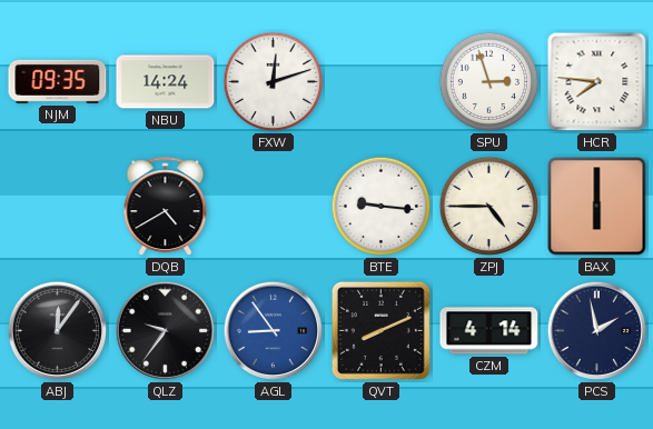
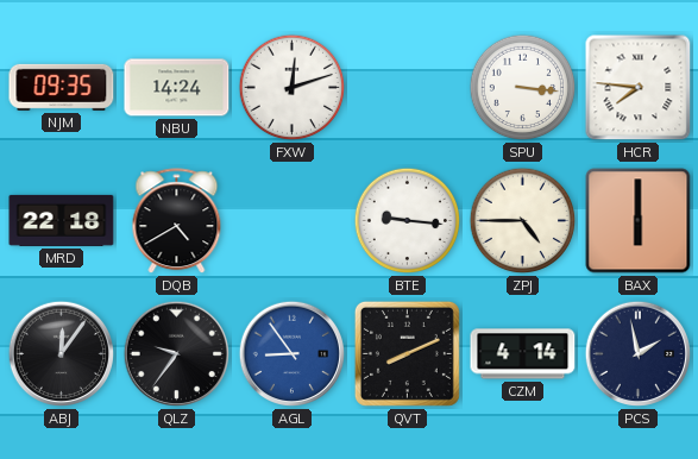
SPU: 2:57 -> 3:16 (523, 88)
MRD: none -> 22:18 (62, 220)
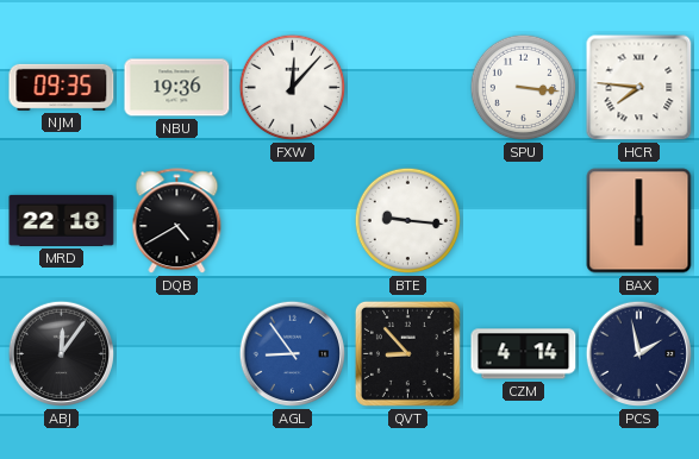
NBU: 14:24 -> 19:36 (177, 88)
FXW: 12:12 -> 12:07 (293, 88)
ZPJ: 4:45 -> none (523, 221)
QLZ: 9:36 -> none (177, 354)
QVT: 8:11 -> 8:53 (407, 353)
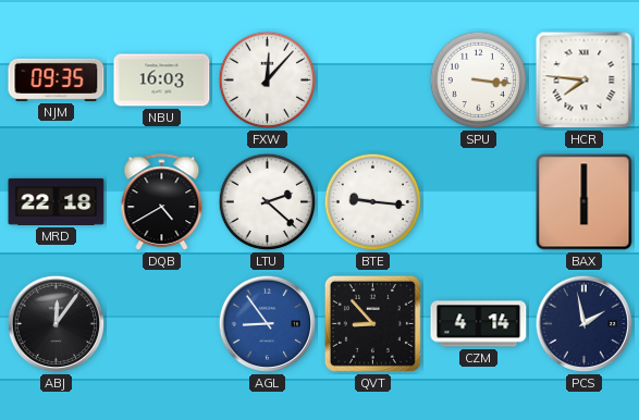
NBU: 19:36 -> 16:03 (162, 81)
LTU: none -> 2:22 (268, 202)
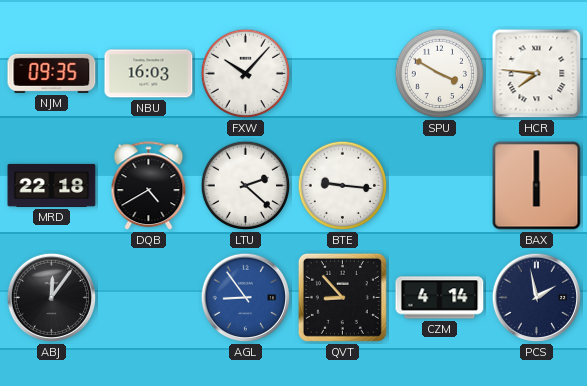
FXW: 12:07 -> 10:07 (246, 74)
SPU: 3:16 -> 3:50 (440, 74)
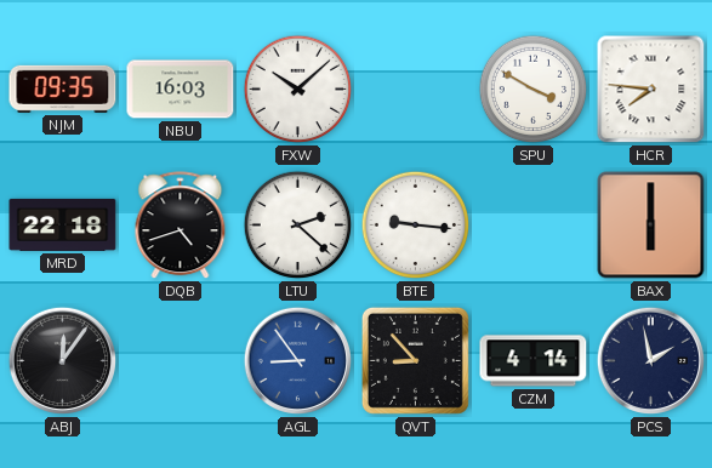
FXW: 10:07 -> 10:08 (298, 90)
DQB: 4:40 -> 4:42 (181, 226)
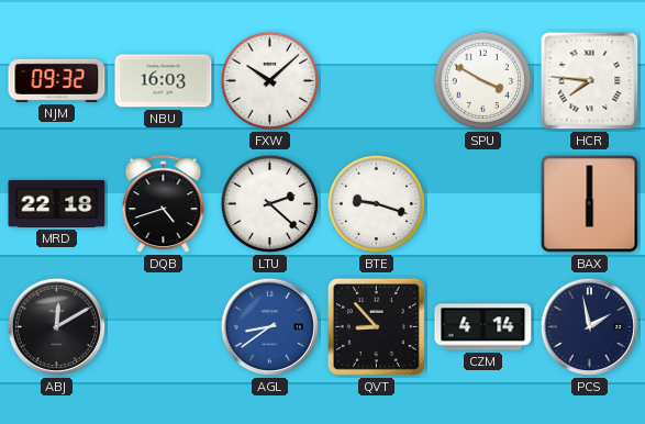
NJM: 09:35 -> 09:32 (57, 80)
BTE: 9:16 -> 9:18 (377, 204)
ABJ: 12:06 -> 12:10 (57, 327)
AGL: 8:54 -> 8:39 (270, 327)
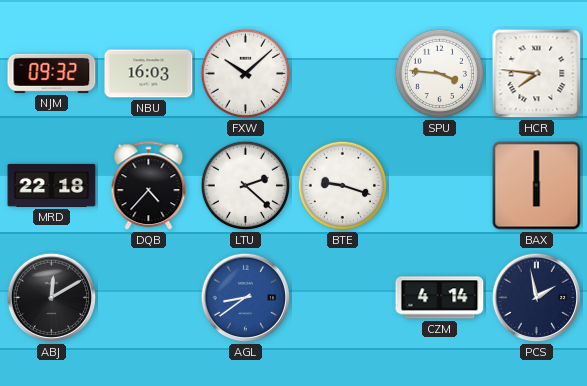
SPU: 3:50 -> 3:46 (440, 74)
DQB: 4:42 -> 4:37 (149, 186)
QVT: 8:53 -> none (376, 326)
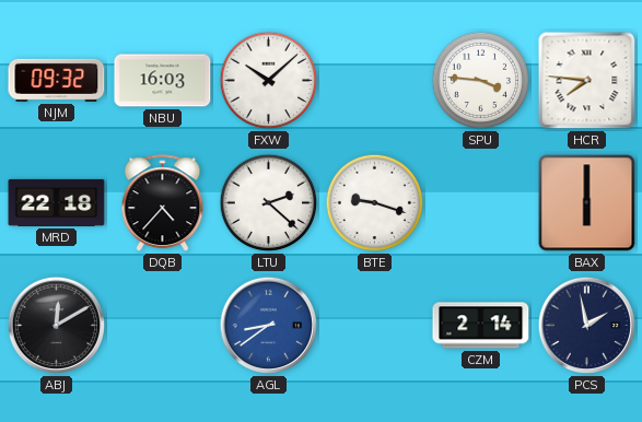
CZM: 4:14 -> 2:14 (481, 326)
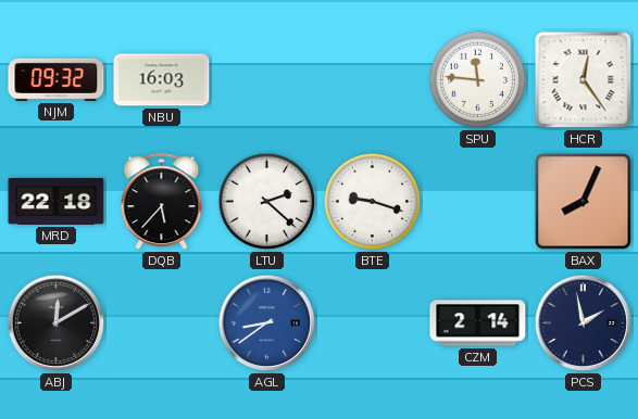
FXW: 10:08 -> none (269, 81)
SPU: 3:46 -> 11:46 (478, 80)
HCR: 7:46 -> 12:24 (584, 80)
DQB: 4:37 -> 5:37 (162, 202)
BAX: 6:00 -> 8:04 (584, 202)
